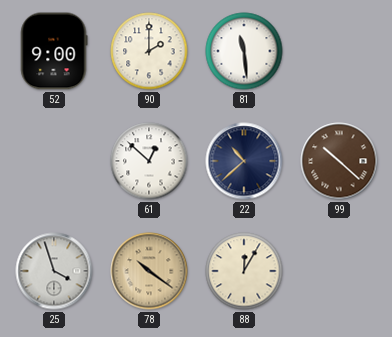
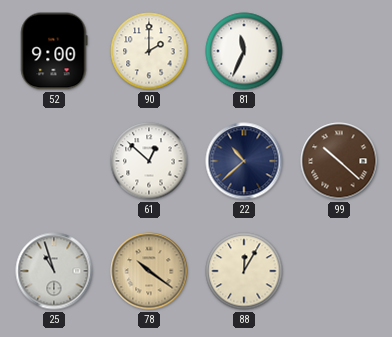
81: 11:29 -> 11:34 (244, 51)
25: 3:57 -> 10:57 (54, 271)
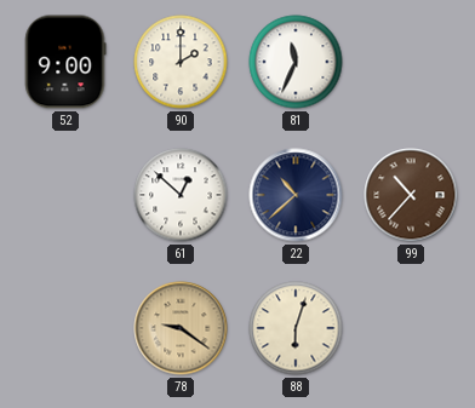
99: 10:22 -> 10:37 (411, 195)
25: 10:57 -> none (54, 271)
78: 10:21 -> 9:21 (181, 328)
88: 12:05 -> 6:03 (296, 328)
